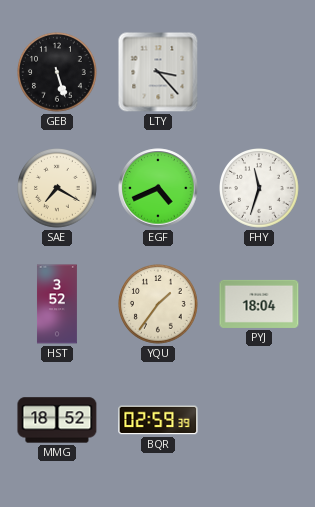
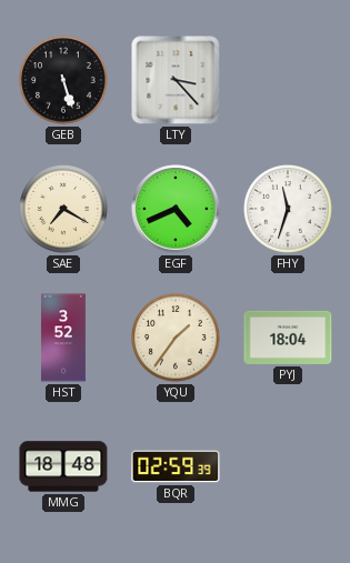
MMG: 18:52 -> 18:48 (63, 466)
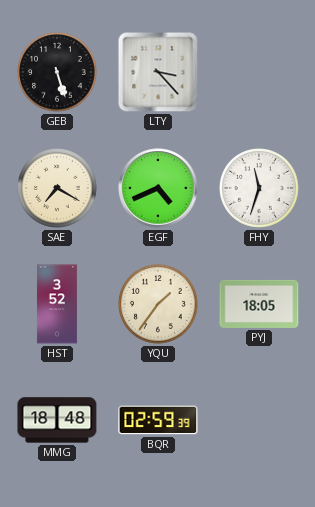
PYJ: 18:04 -> 18:05 (259, 304)
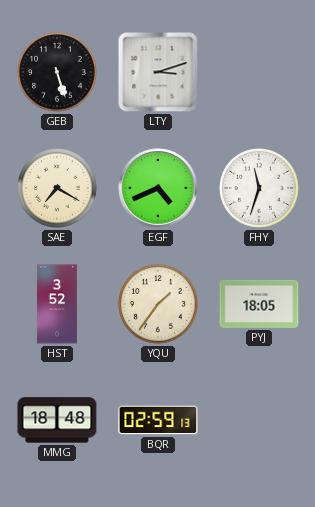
LTY: 3:23 -> 3:12 (158, 72)
BQR: 02:59:39 -> 02:59:13 (158, 420)
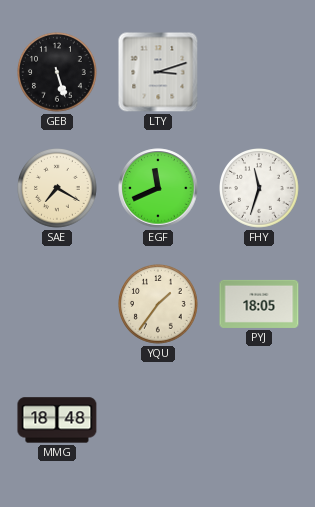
EGF: 4:41 -> 11:41 (158, 188)
HST: 3:52 -> none (57, 304)
BQR: 02:59 -> none (158, 420)
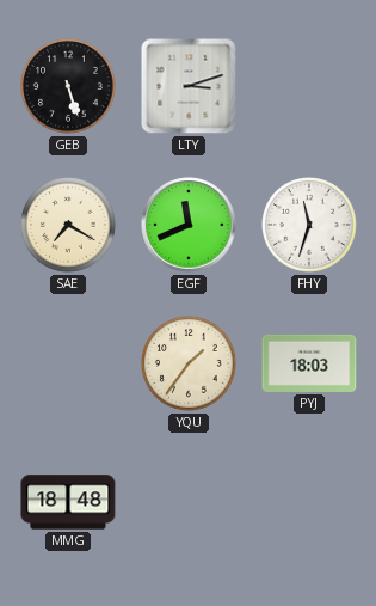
PYJ: 18:05 -> 18:03 (309, 363)
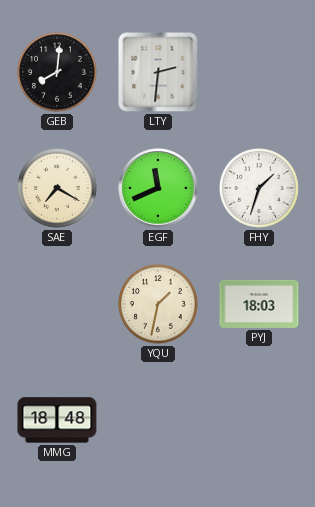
GEB: 5:27 -> 8:01 (58, 73)
LTY: 3:12 -> 2:31 (158, 72)
FHY: 11:33 -> 1:33 (260, 189)
YQU: 1:36 -> 1:32 (159, 305)
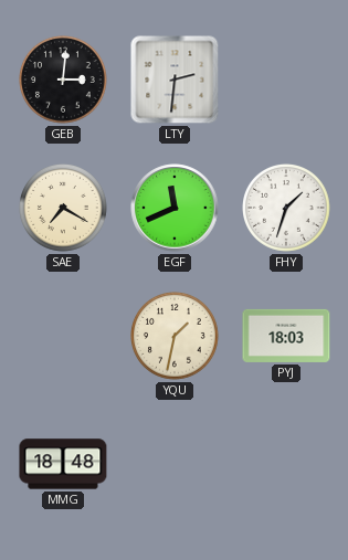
GEB: 8:01 -> 3:01 (64, 81)
